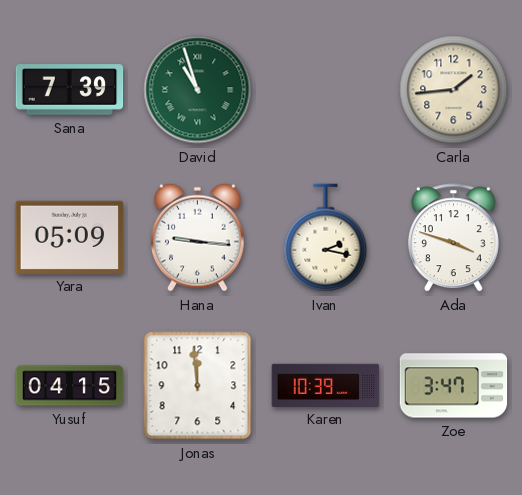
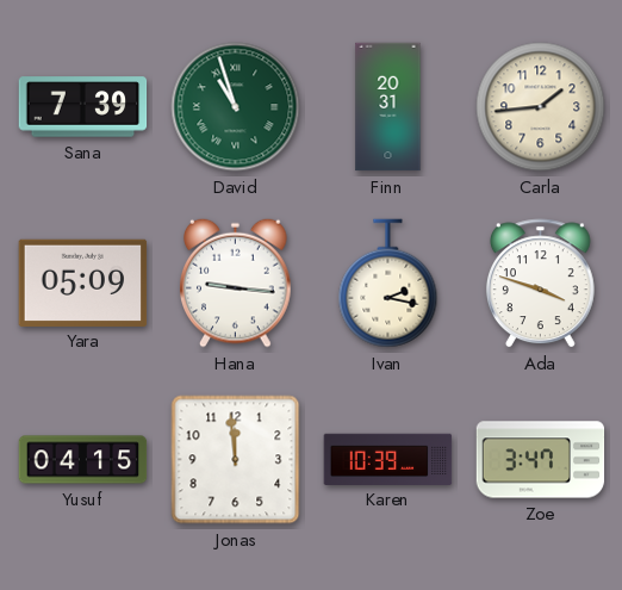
Finn: none -> 20:31 (388, 107)
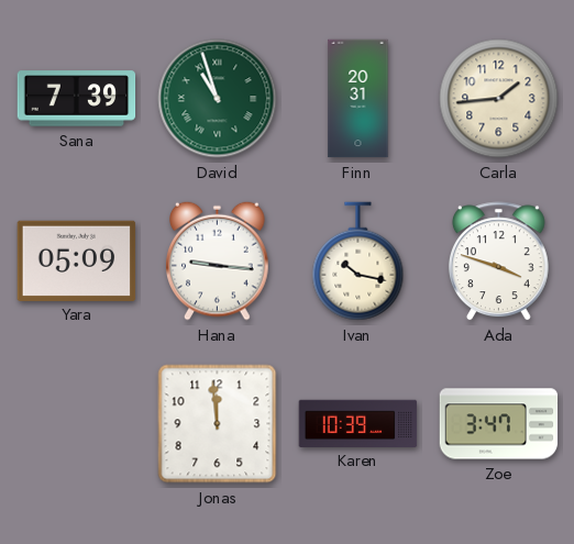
Ivan: 2:17 -> 10:17 (358, 262)
Yusuf: 04:15 -> none (83, 460)
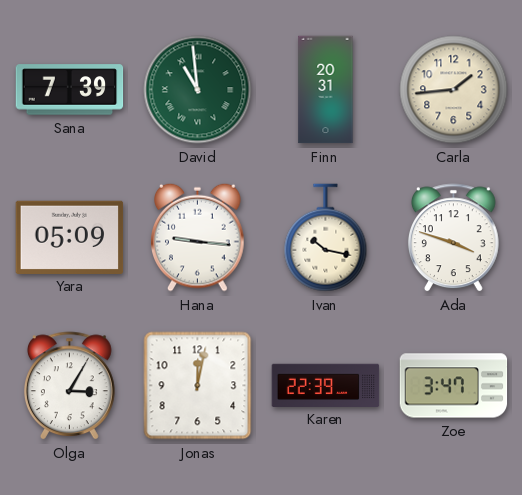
David: 10:57 -> 10:59 (198, 90)
Olga: none -> 3:05 (69, 386)
Jonas: 11:59 -> 12:02 (198, 386)
Karen: 10:39 -> 22:39 (326, 385)
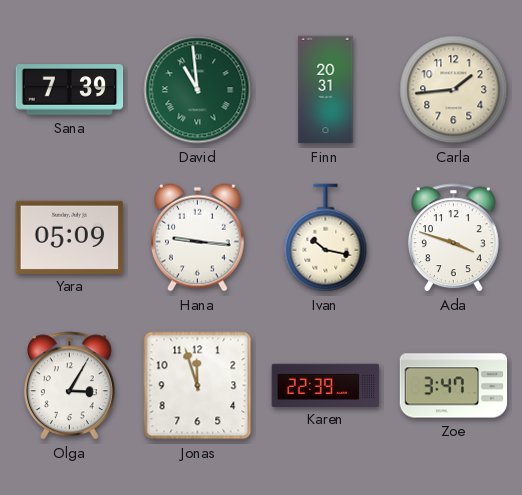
Jonas: 12:02 -> 11:57 (198, 386)
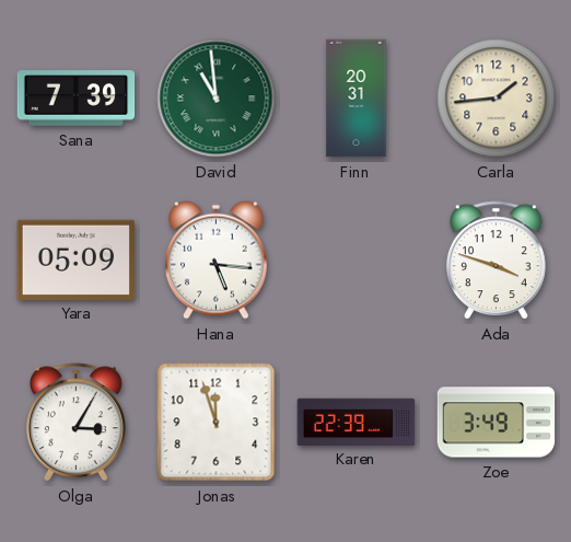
Hana: 9:16 -> 5:16 (217, 260)
Ivan: 10:17 -> none (326, 238)
Zoe: 3:47 -> 3:49 (497, 423)
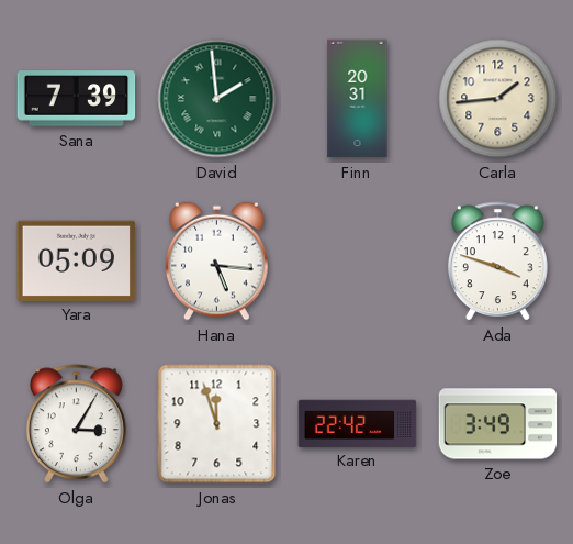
David: 10:59 -> 1:59 (217, 99)
Karen: 22:39 -> 22:42 (358, 423)
